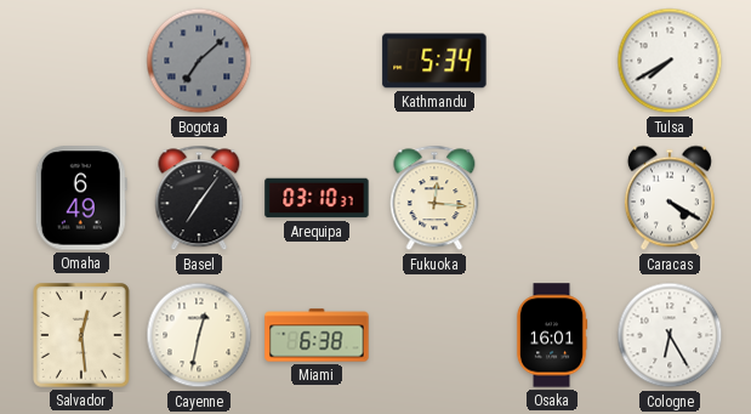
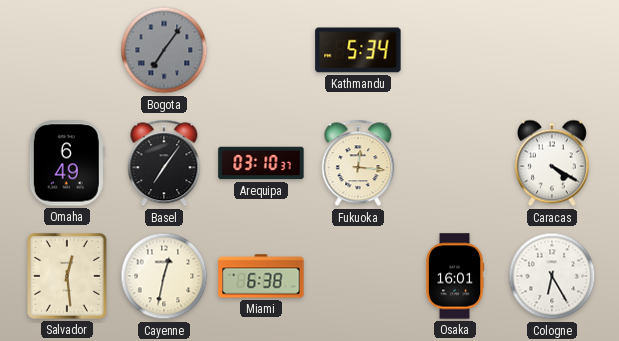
Bogota: 7:08 -> 7:06 (164, 50)
Tulsa: 7:40 -> none (670, 61)
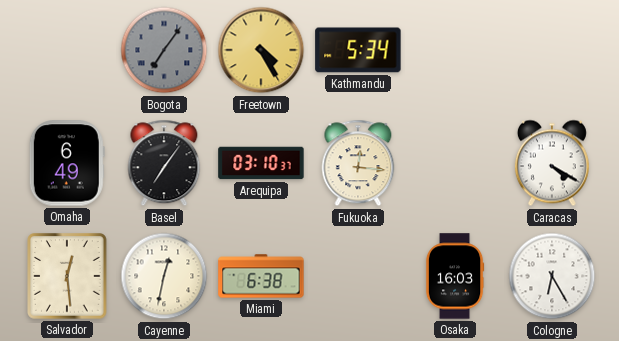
Freetown: none -> 4:25 (261, 50)
Osaka: 16:01 -> 16:03 (455, 276)
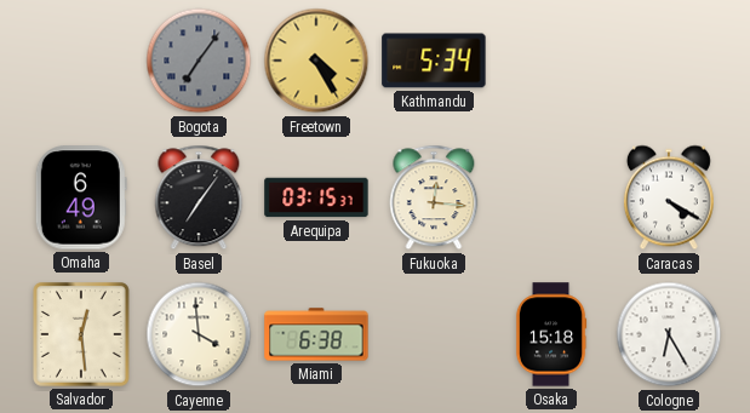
Arequipa: 03:10 -> 03:15 (316, 197)
Cayenne: 12:32 -> 3:59 (199, 334)
Osaka: 16:03 -> 15:18 (551, 334)
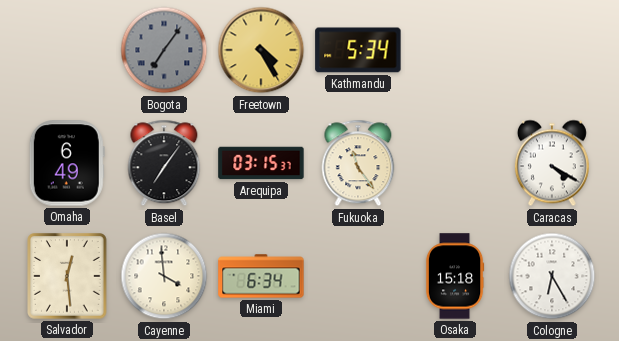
Fukuoka: 12:16 -> 11:24 (358, 163)
Miami: 6:38 -> 6:34 (261, 276)
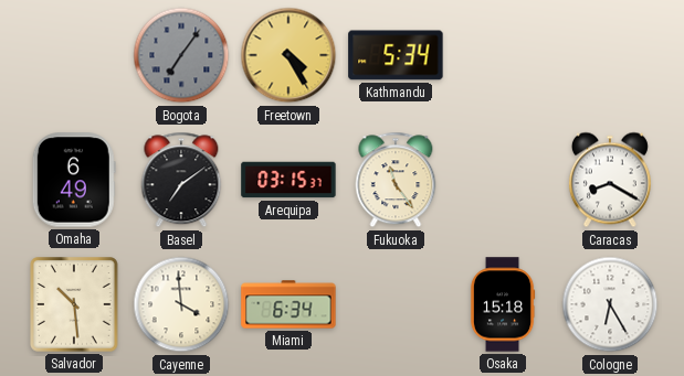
Basel: 7:06 -> 7:09 (181, 180)
Caracas: 4:20 -> 8:20 (610, 180)
Salvador: 12:29 -> 10:29 (75, 305)
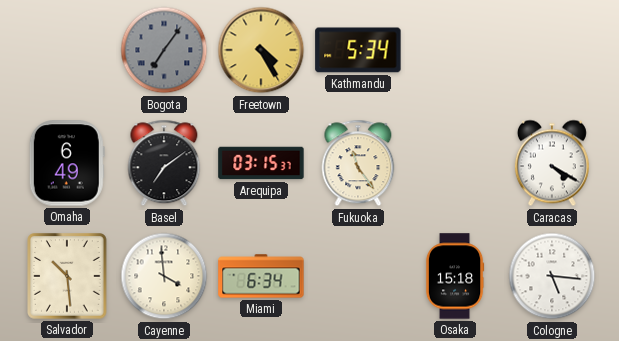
Caracas: 8:20 -> 4:20 (552, 163)
Cologne: 6:25 -> 5:16 (552, 276)
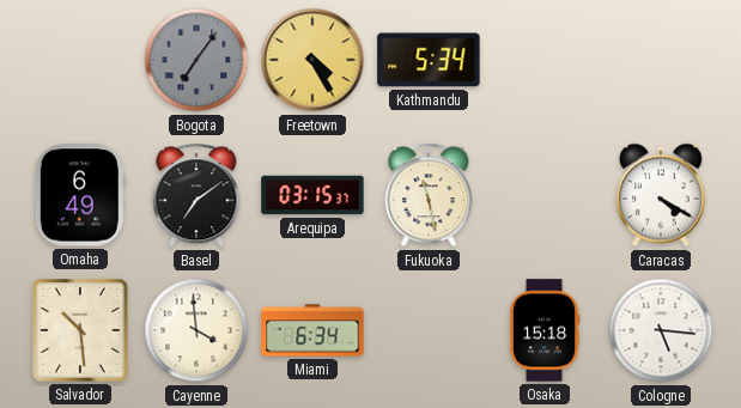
Fukuoka: 11:24 -> 11:28 (429, 195)
